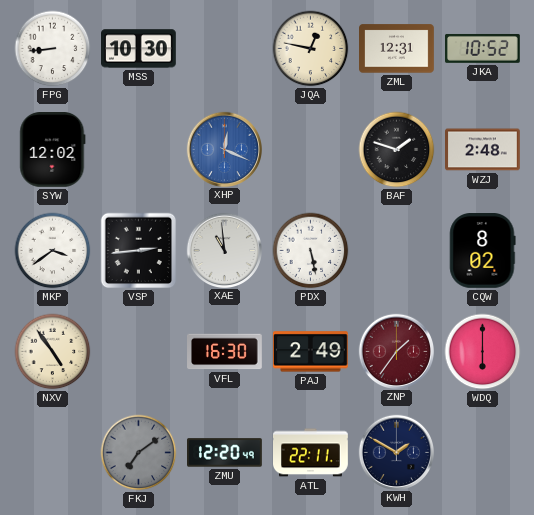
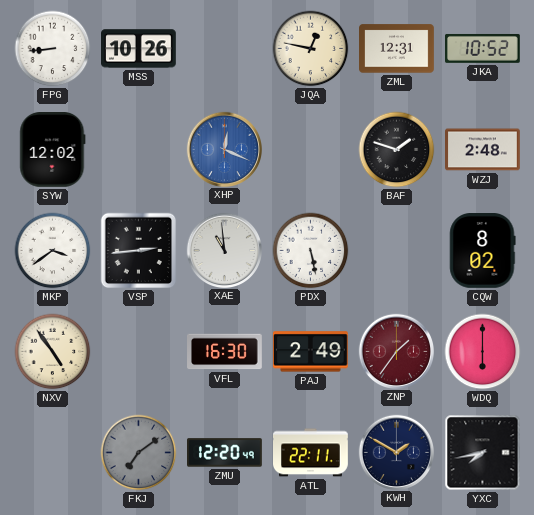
MSS: 10:30 -> 10:26 (139, 49)
YXC: none -> 7:43 (483, 453)
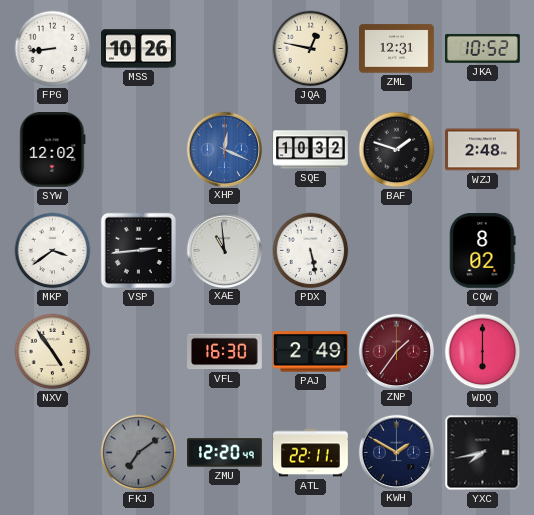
SQE: none -> 10:32 (311, 150)
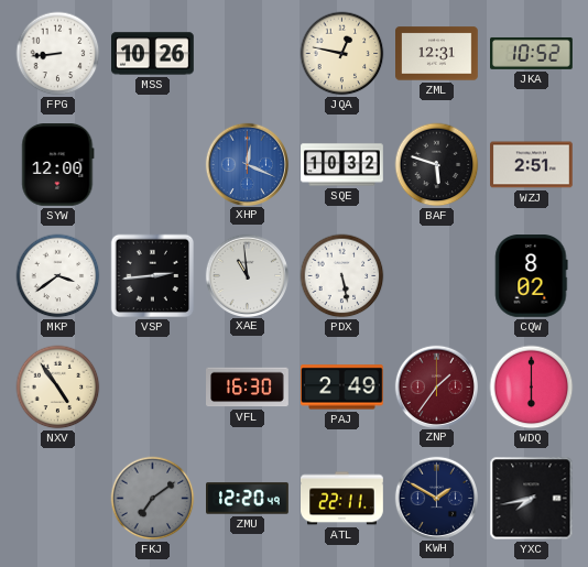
SYW: 12:02 -> 12:00 (58, 165)
BAF: 1:48 -> 5:48 (437, 165)
WZJ: 2:48 -> 2:51 (532, 165)
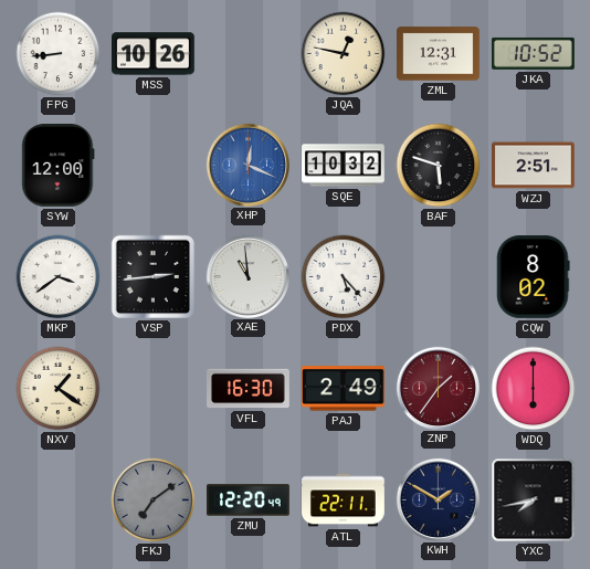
PDX: 5:28 -> 5:23 (344, 277)
NXV: 4:54 -> 1:21 (59, 389)
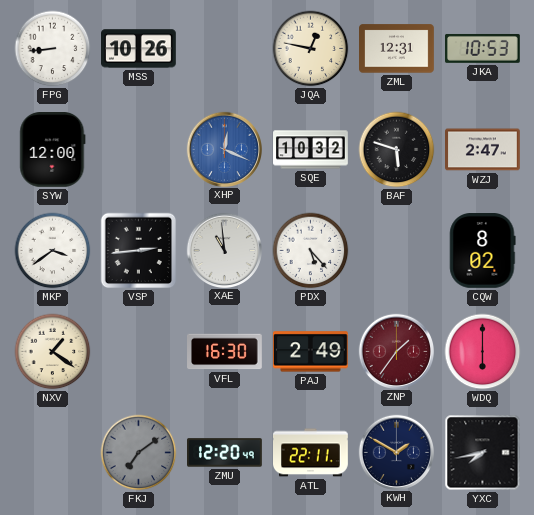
JKA: 10:52 -> 10:53 (483, 48)
WZJ: 2:51 -> 2:47 (483, 150)
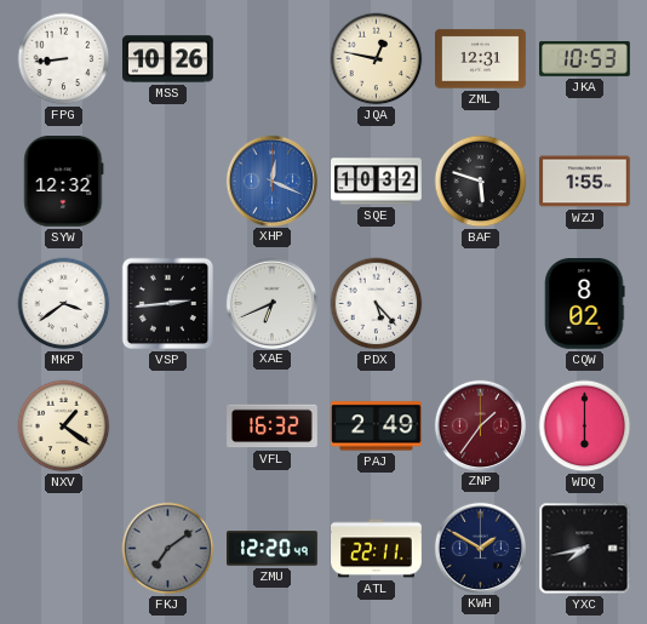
SYW: 12:00 -> 12:32 (64, 182)
WZJ: 2:47 -> 1:55 (585, 182)
XAE: 10:59 -> 6:41 (271, 303)
VFL: 16:30 -> 16:32 (273, 427)
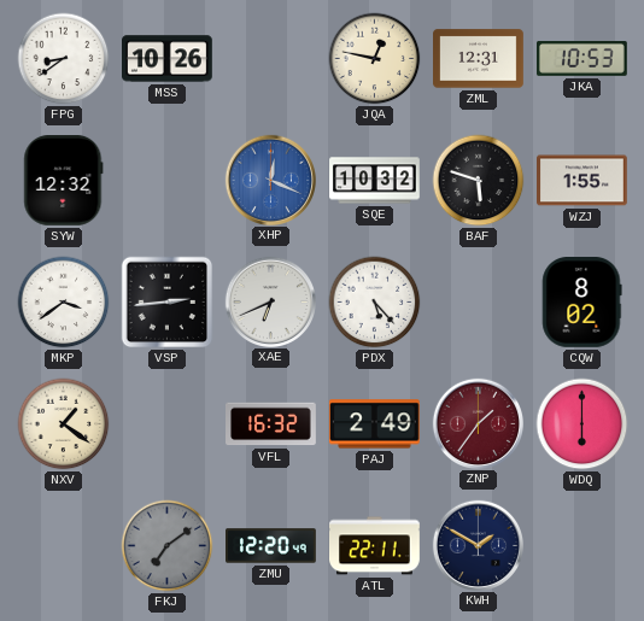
FPG: 8:44 -> 8:39 (64, 59)
YXC: 7:43 -> none (585, 549)
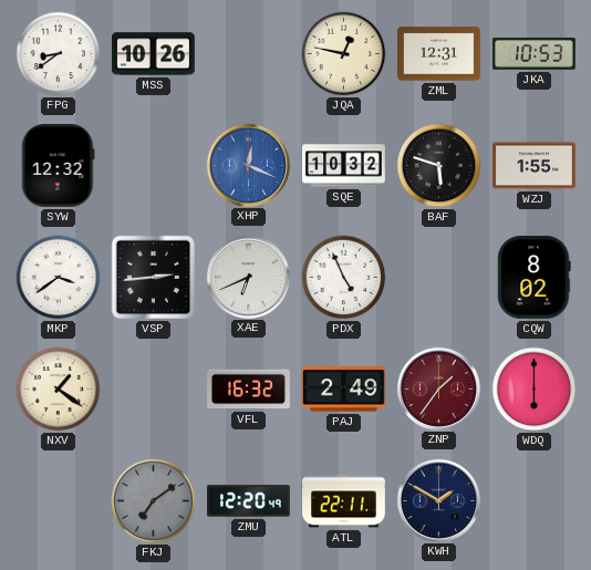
PDX: 5:23 -> 4:56 (344, 278)
